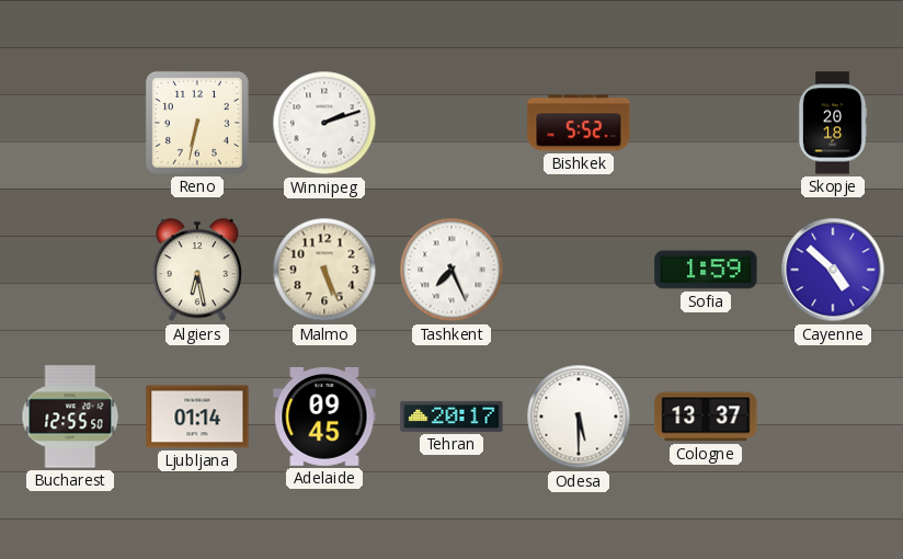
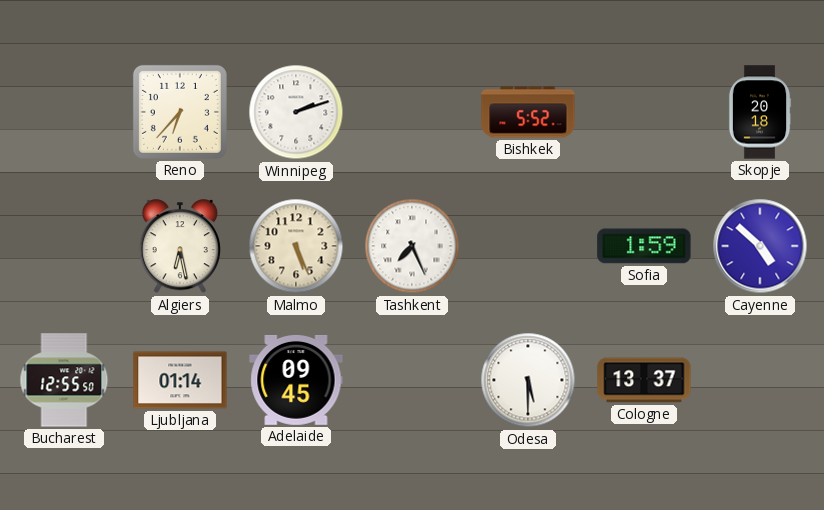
Reno: 6:32 -> 6:37 (180, 112)
Tehran: 20:17 -> none (451, 417)
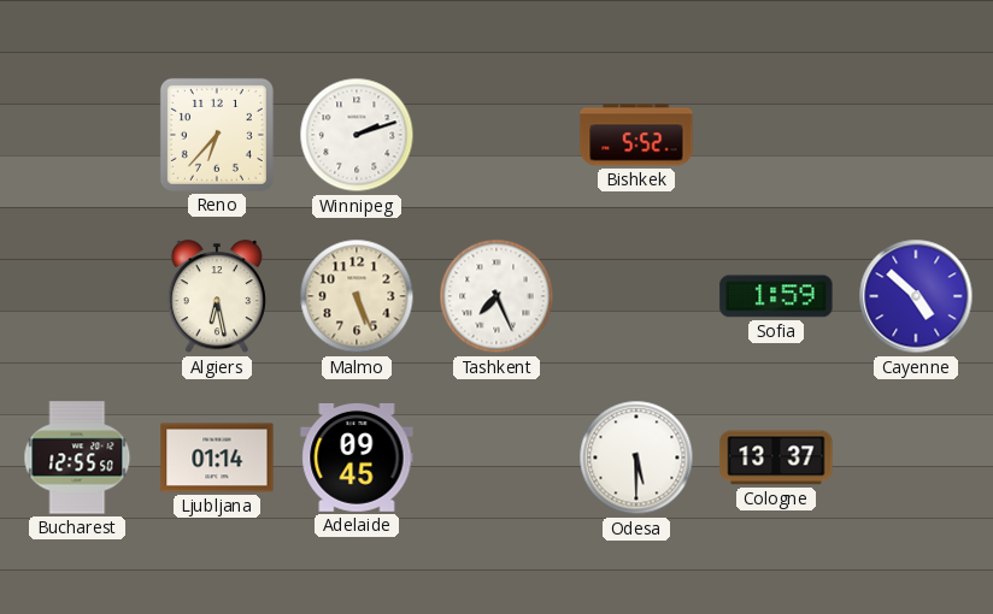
Skopje: 20:18 -> none (760, 112)
